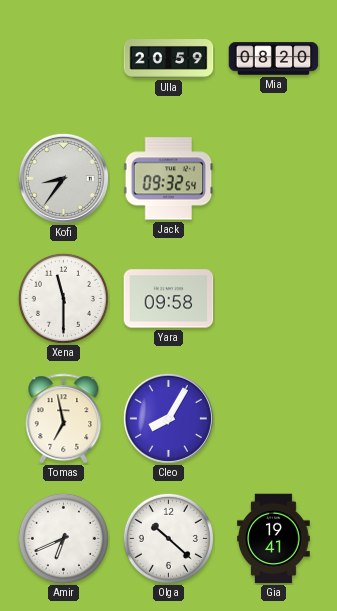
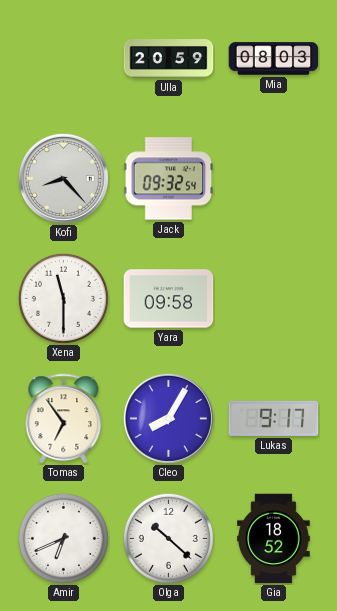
Mia: 08:20 -> 08:03 (274, 59)
Kofi: 8:36 -> 8:23 (63, 178)
Tomas: 6:58 -> 6:54 (64, 419)
Lukas: none -> 9:17 (274, 418)
Gia: 19:41 -> 18:52 (274, 539)
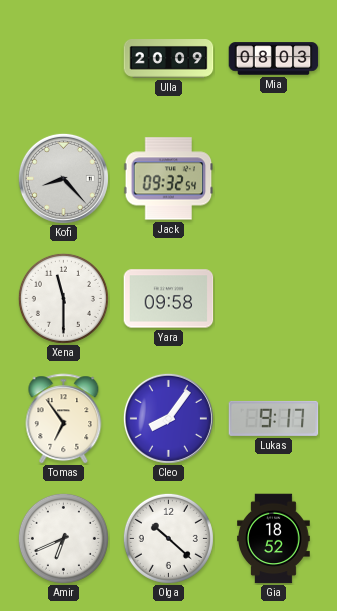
Ulla: 20:59 -> 20:09 (169, 59)
Cleo: 8:05 -> 8:06 (168, 418)
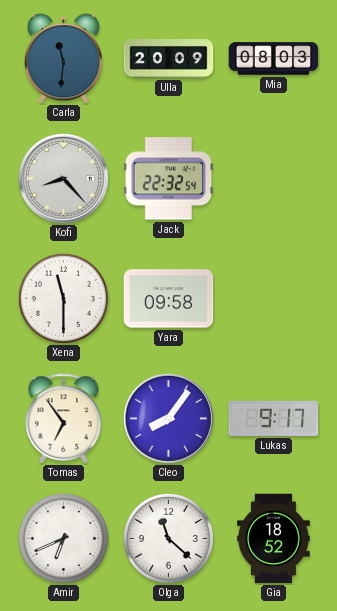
Carla: none -> 11:31 (63, 59)
Jack: 09:32 -> 22:32 (169, 179)
Olga: 10:22 -> 11:22 (168, 538)
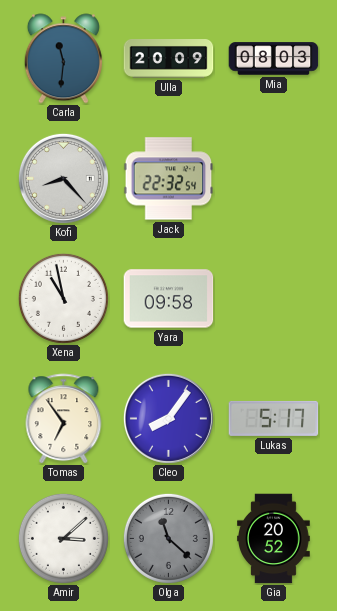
Xena: 11:30 -> 10:58 (63, 298)
Lukas: 9:17 -> 5:17 (274, 418)
Amir: 6:41 -> 3:08 (63, 538)
Olga dial: white -> grey (168, 538)
Gia: 18:52 -> 20:52 (274, 539)
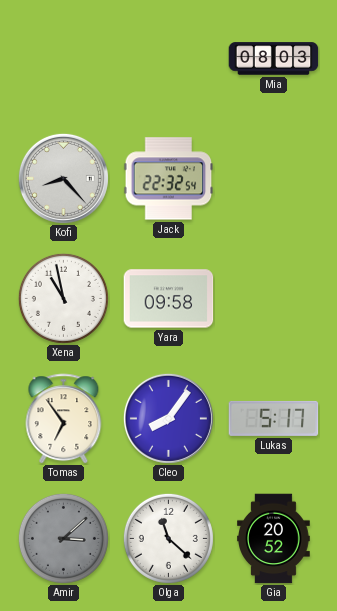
Carla: 11:31 -> none (63, 59)
Ulla: 20:09 -> none (169, 59)
Amir dial: white -> grey (63, 538)
Olga dial: grey -> white (168, 538)
